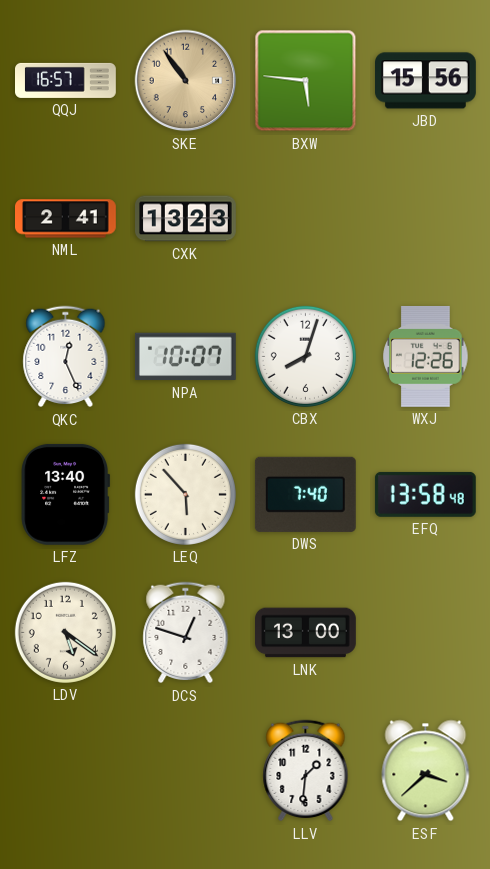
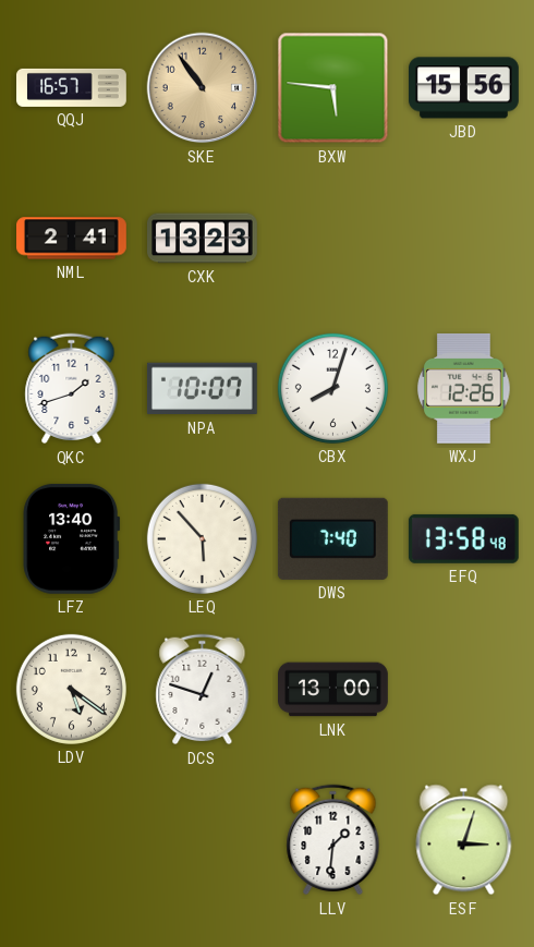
QKC: 12:26 -> 1:42 (72, 389)
ESF: 3:38 -> 3:03 (464, 840)
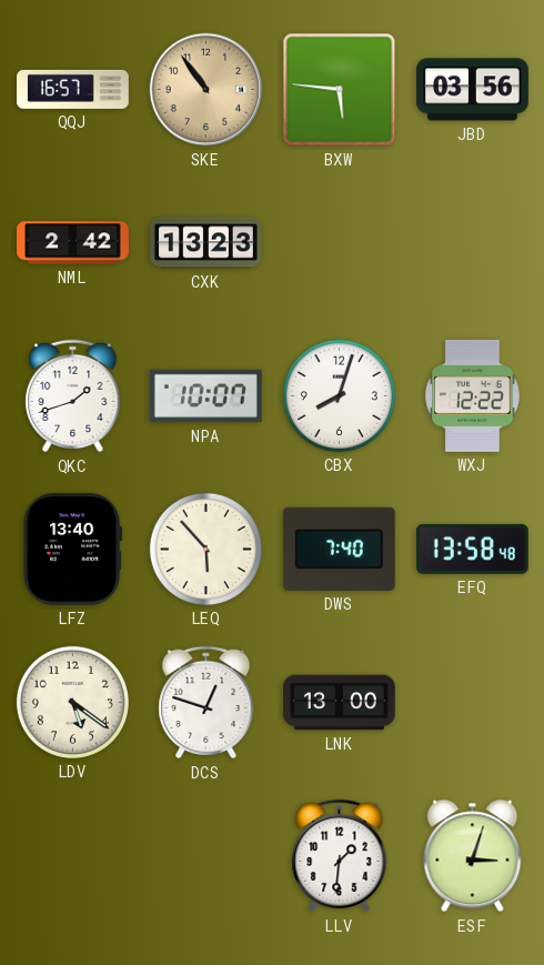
JBD: 15:56 -> 03:56 (473, 90)
NML: 2:41 -> 2:42 (73, 243)
WXJ: 12:26 -> 12:22 (473, 395)
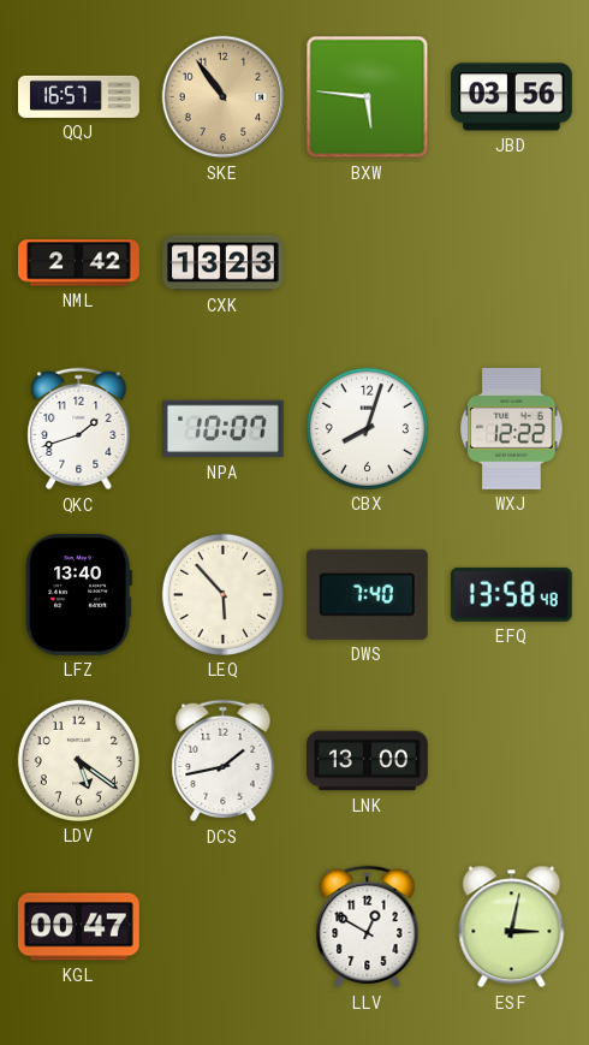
DCS: 12:48 -> 1:43 (224, 761)
KGL: none -> 00:47 (79, 927)
LLV: 1:31 -> 12:50 (368, 927)
ESF: 3:03 -> 3:02 (512, 927)
